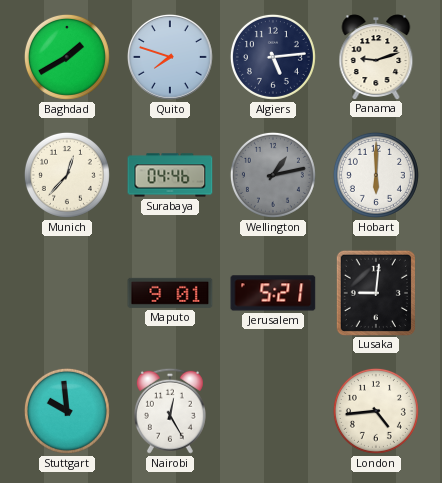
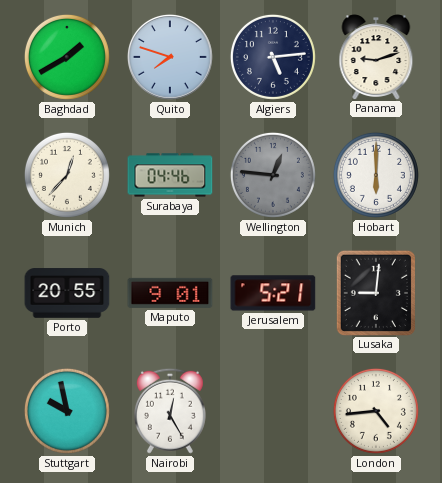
Wellington: 1:13 -> 12:46 (273, 175)
Porto: none -> 20:55 (67, 293)
Stuttgart: 9:59 -> 9:58 (67, 411)
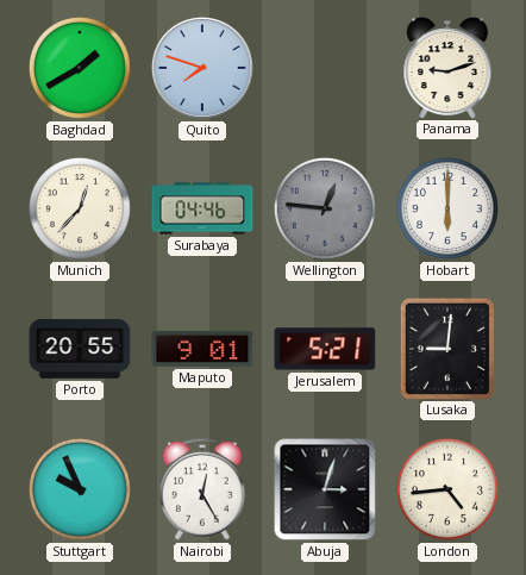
Algiers: 5:14 -> none (273, 57)
Stuttgart: 9:58 -> 9:56 (80, 489)
Abuja: none -> 3:03 (325, 489)
